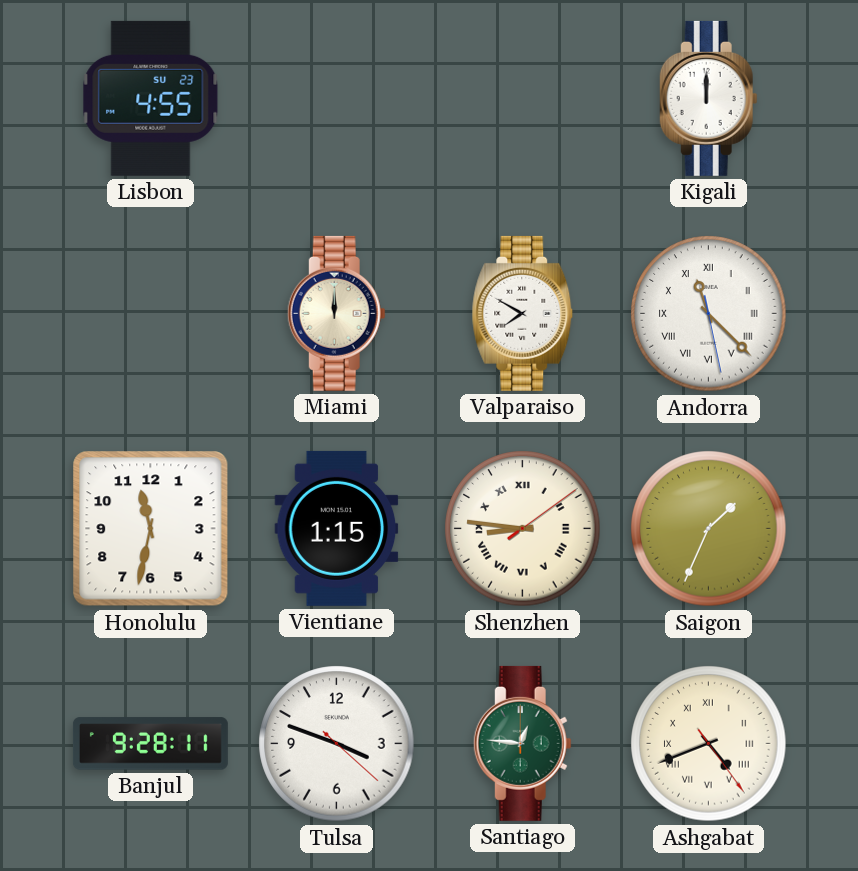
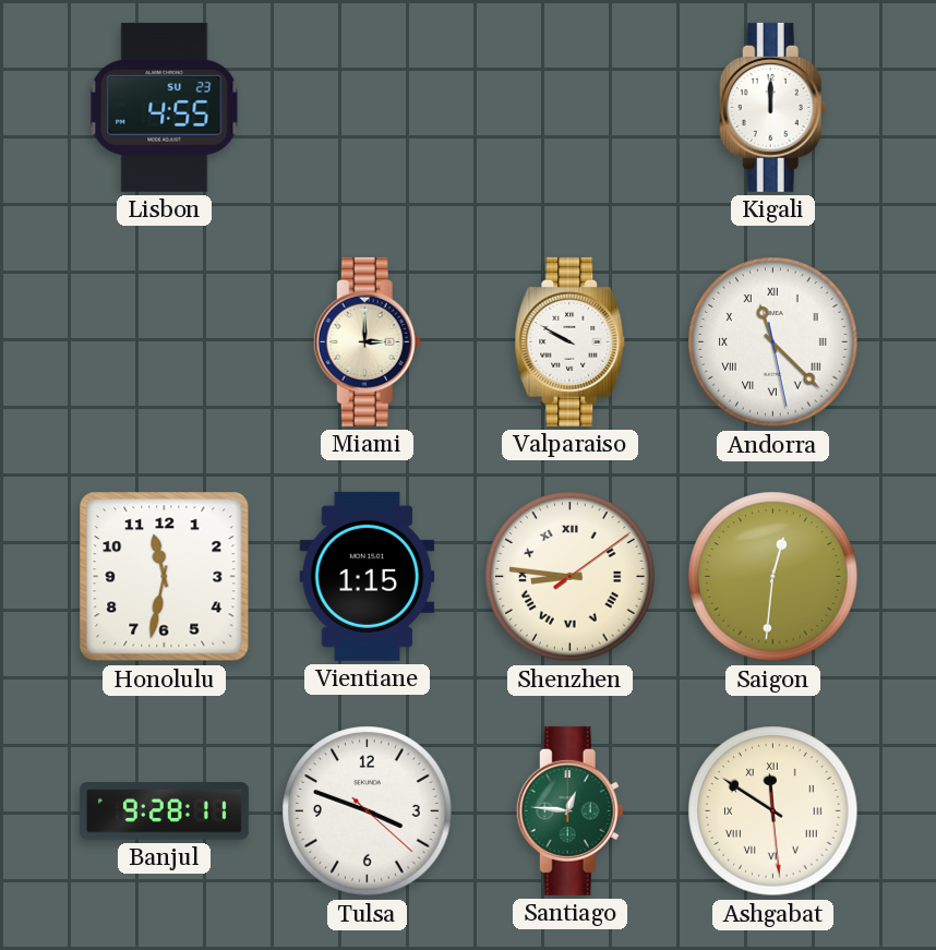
Miami: 12:00 -> 3:00 (367, 341)
Valparaiso: 7:50 -> 9:50 (571, 341)
Saigon: 1:34 -> 12:31 (773, 577)
Ashgabat: 4:41 -> 11:50 (773, 811)
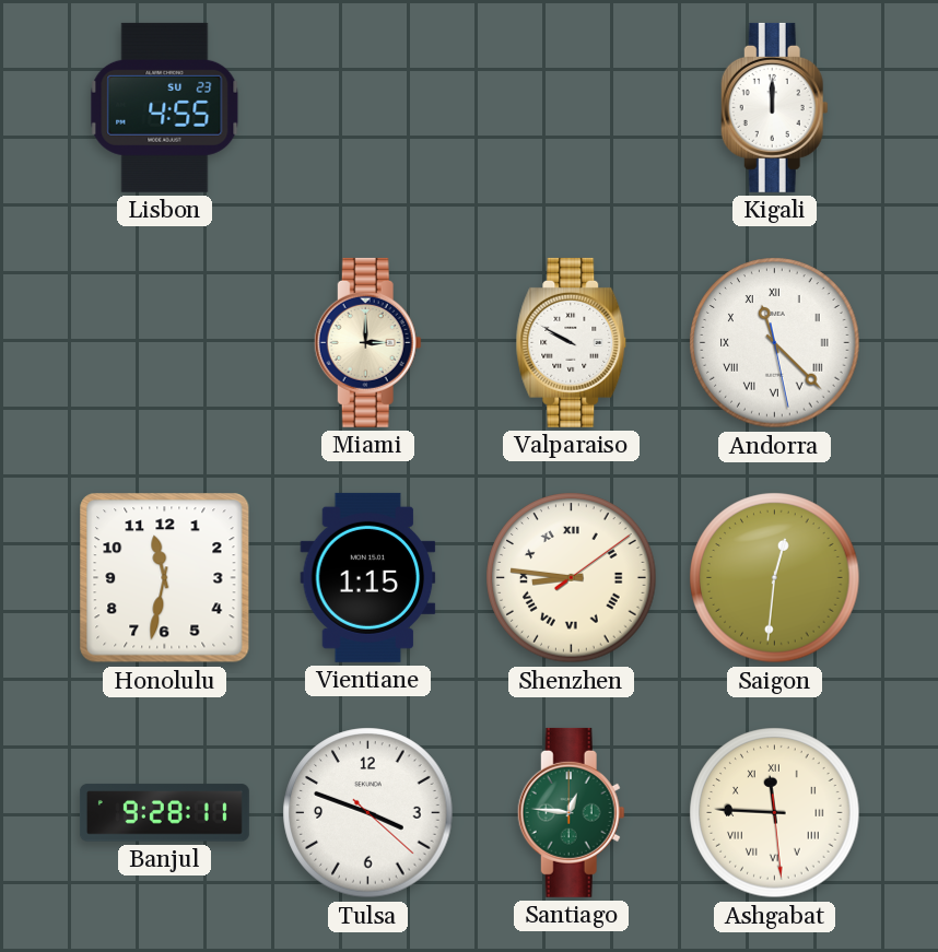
Ashgabat: 11:50 -> 11:45 (775, 813)
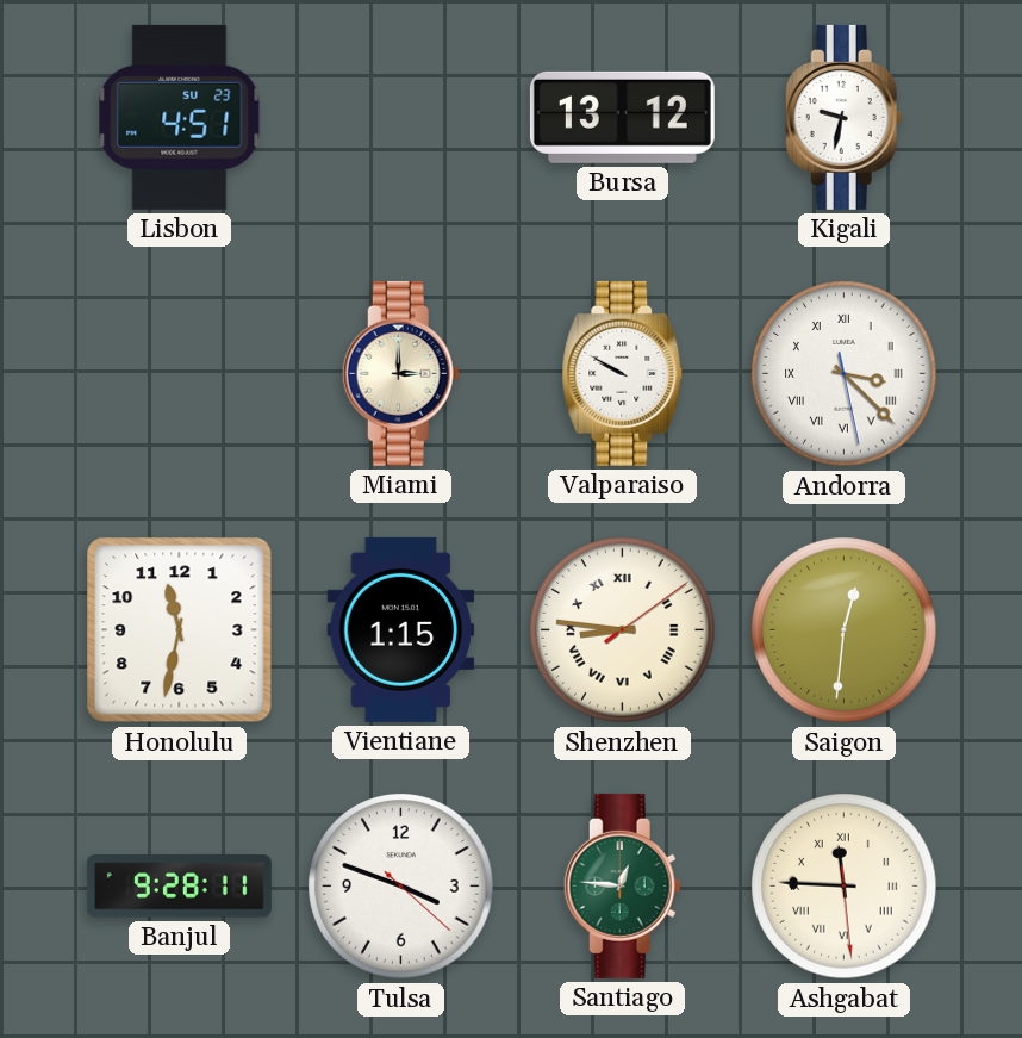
Lisbon: 4:55 -> 4:51 (180, 117)
Bursa: none -> 13:12 (622, 117)
Kigali: 12:00 -> 9:32 (843, 117)
Andorra: 11:22 -> 3:22 (845, 374)
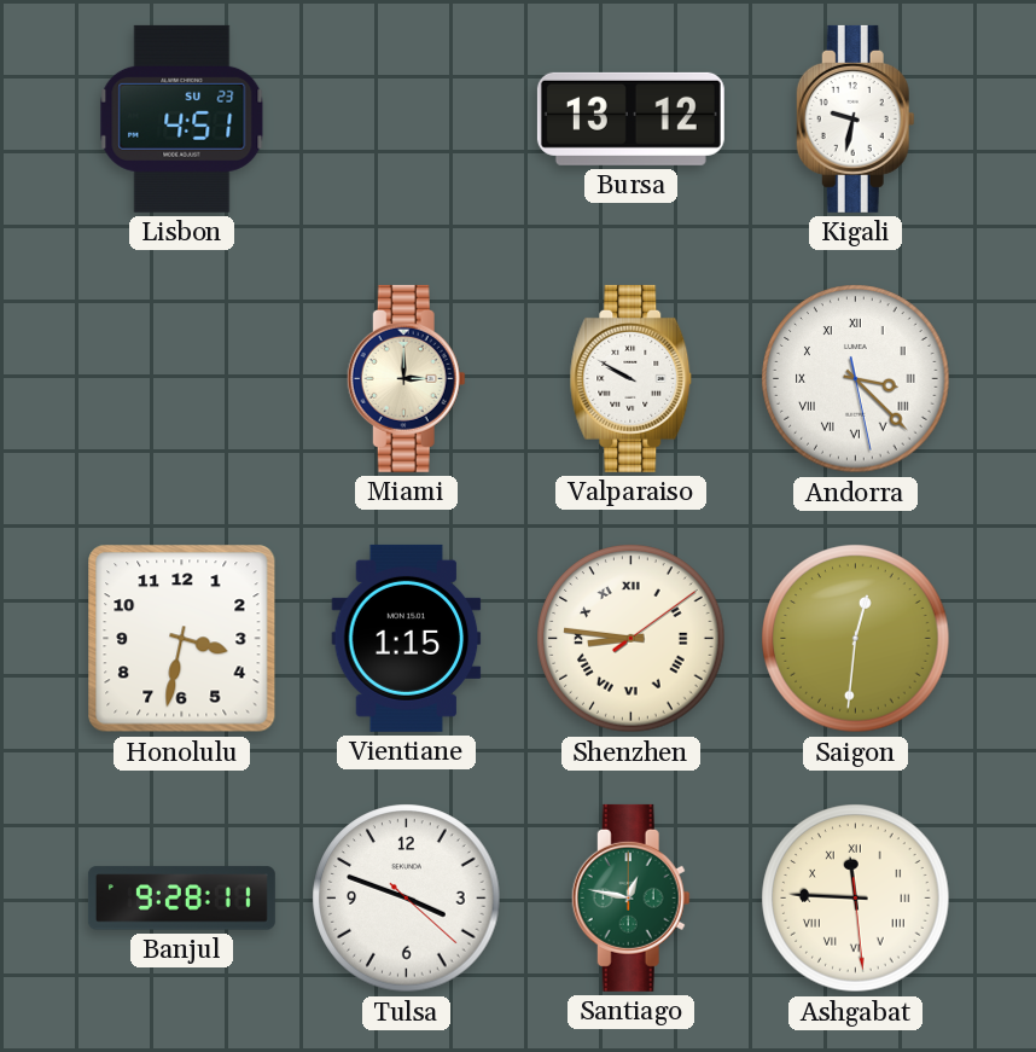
Honolulu: 11:32 -> 3:32 (182, 639)
Santiago: 12:46 -> 12:47 (630, 897)
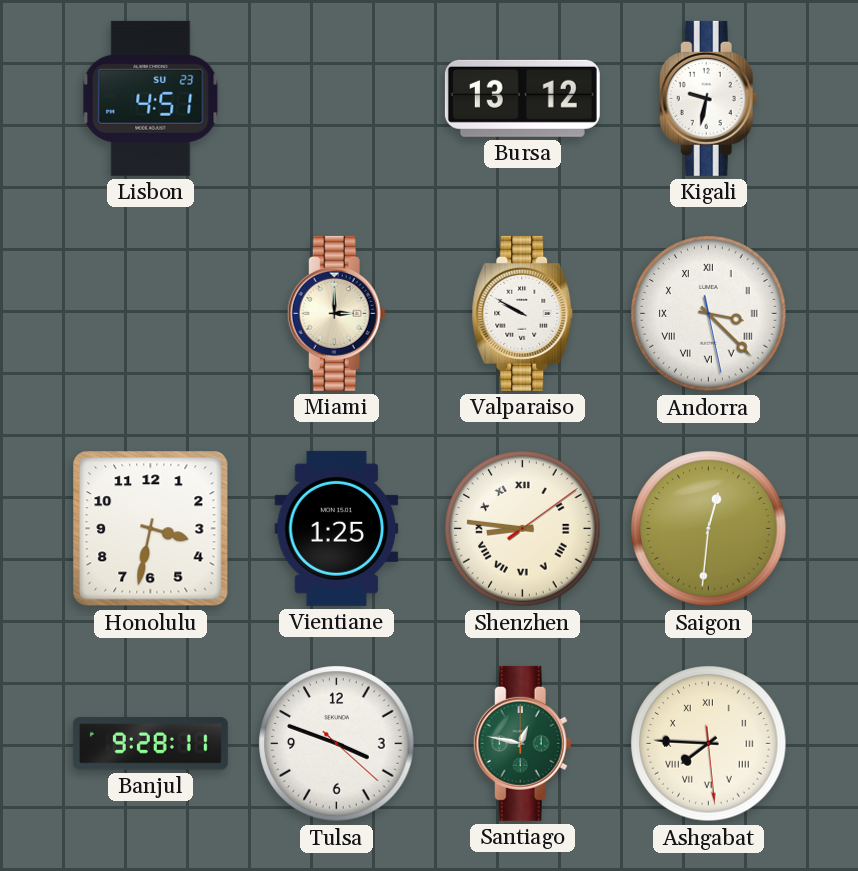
Vientiane: 1:15 -> 1:25 (337, 528)
Ashgabat: 11:45 -> 7:45 (709, 744)
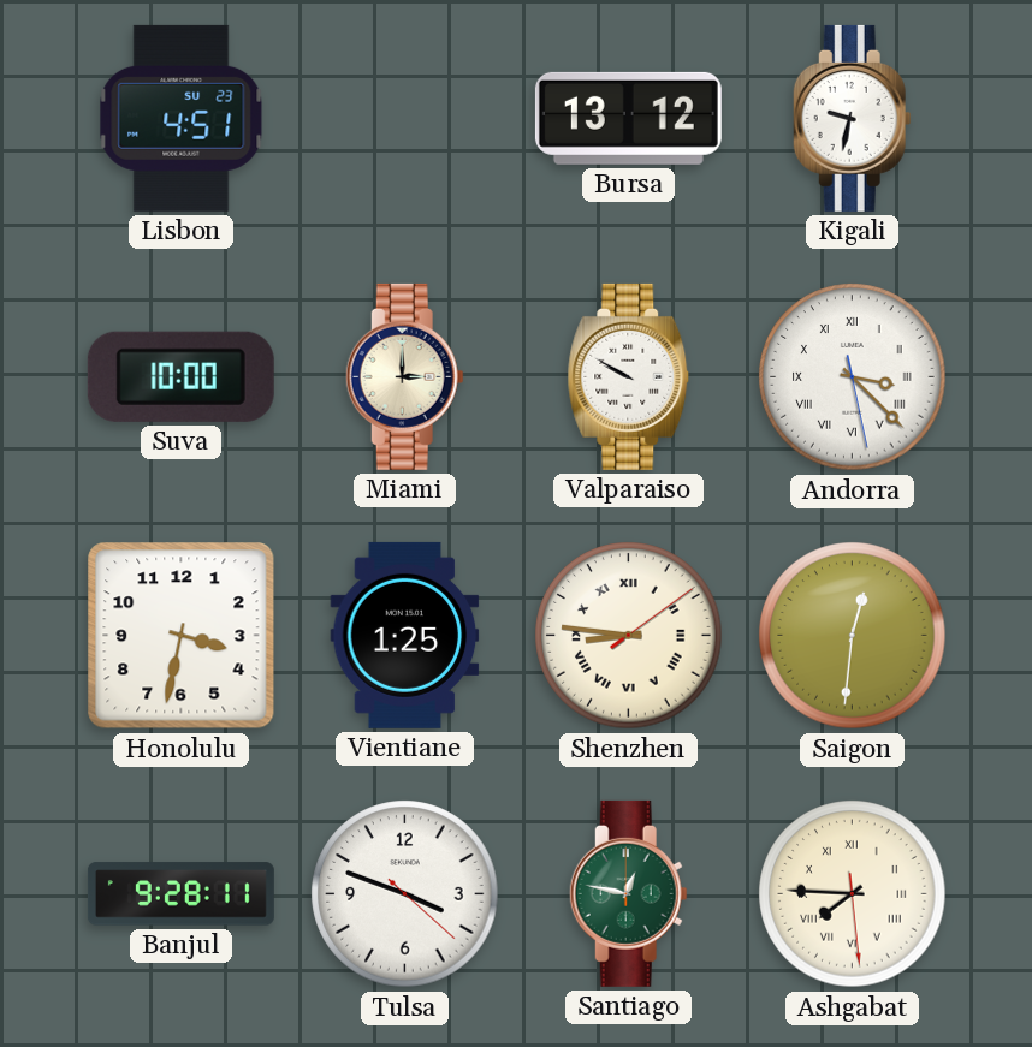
Suva: none -> 10:00 (180, 376)
